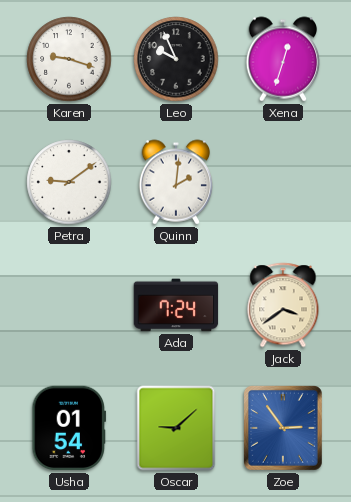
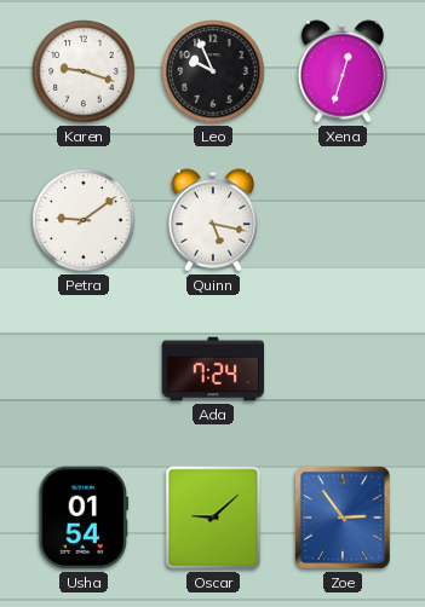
Quinn: 2:01 -> 5:17 (213, 220)
Jack: 3:39 -> none (283, 305)
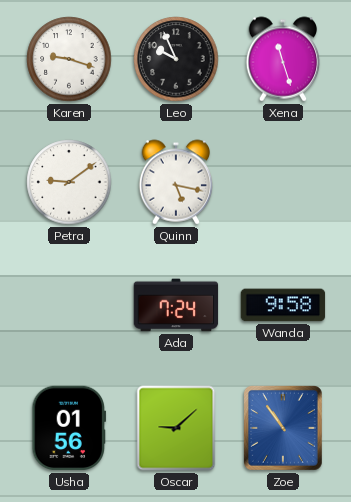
Xena: 12:33 -> 11:27 (283, 59)
Wanda: none -> 9:58 (283, 305)
Usha: 01:54 -> 01:56 (69, 428)
Zoe: 2:54 -> 10:54 (283, 428)
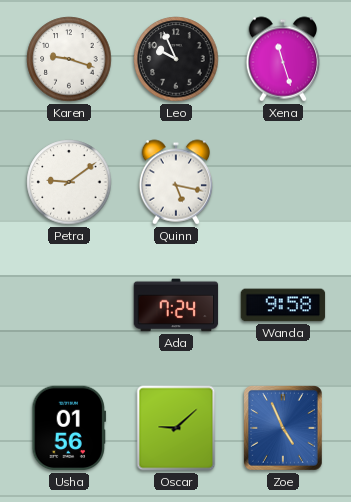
Zoe: 10:54 -> 4:56 (283, 428)
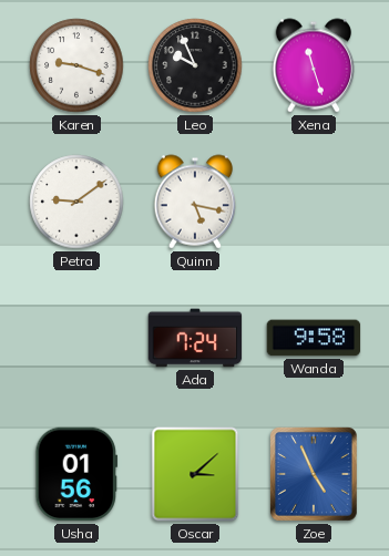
Oscar: 9:08 -> 3:08 (195, 474)
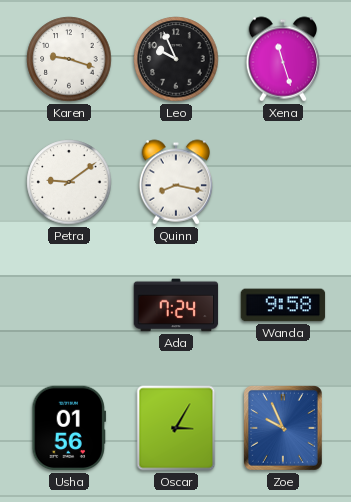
Quinn: 5:17 -> 8:17 (176, 182)
Oscar: 3:08 -> 3:05 (176, 428)
Zoe: 4:56 -> 9:56 (283, 428)
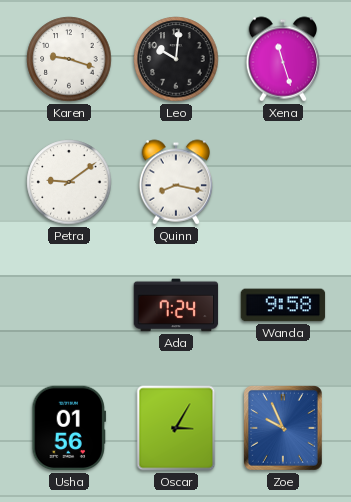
Leo: 9:56 -> 10:01 (176, 59)
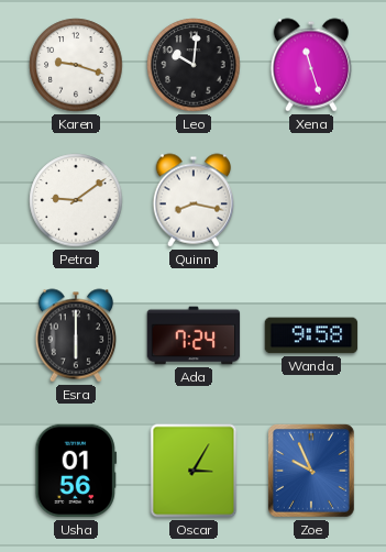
Esra: none -> 6:00 (76, 335)
